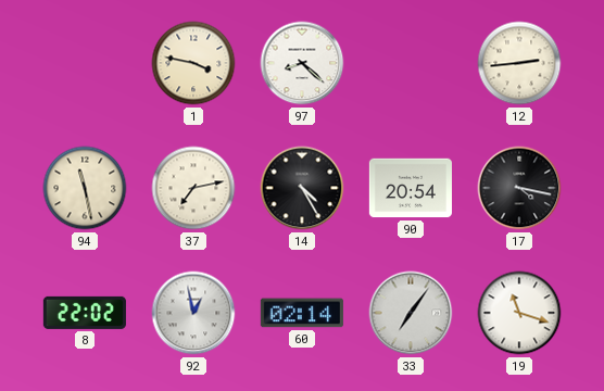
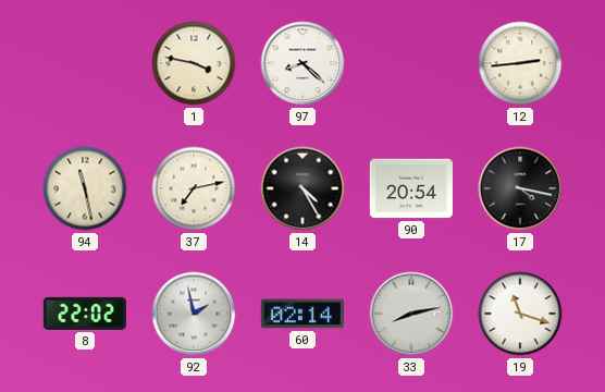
92: 12:58 -> 1:58 (194, 314)
33: 7:06 -> 8:13 (411, 314)
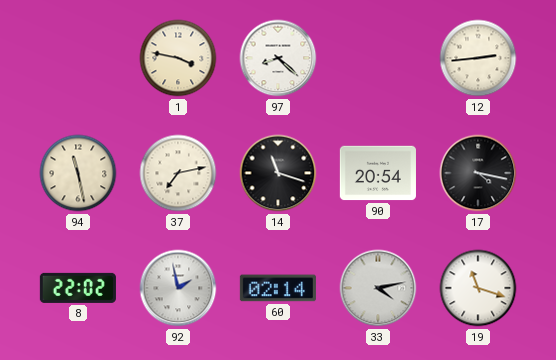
14: 4:25 -> 11:18 (278, 173)
33: 8:13 -> 4:13 (378, 288)
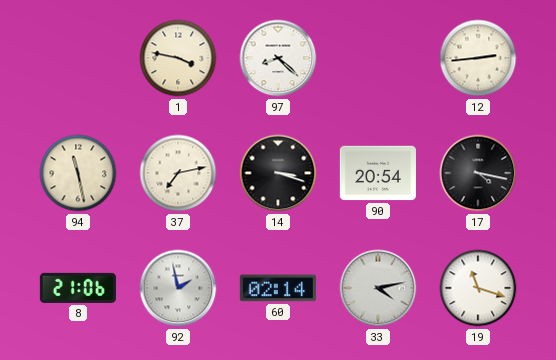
14: 11:18 -> 3:18 (278, 173)
8: 22:02 -> 21:06 (78, 288)
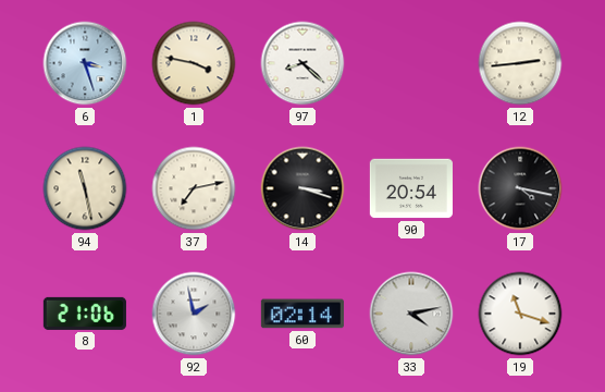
6: none -> 3:27 (85, 63)
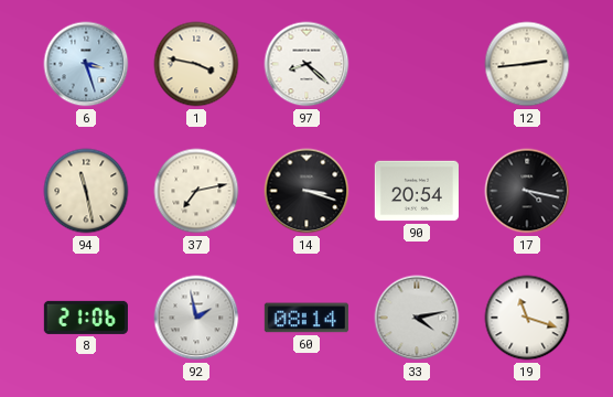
60: 02:14 -> 08:14 (306, 318)
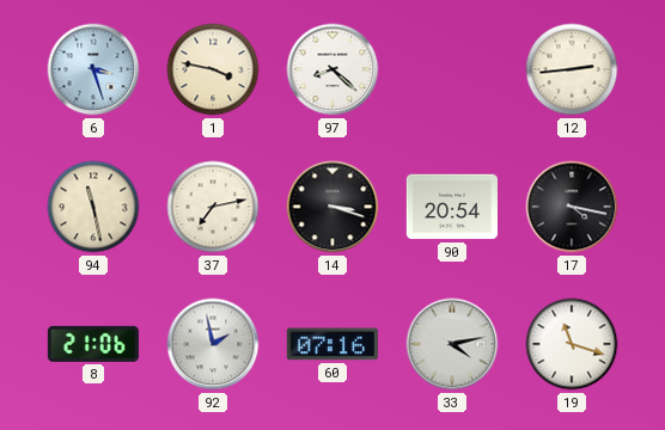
60: 08:14 -> 07:16 (332, 344)
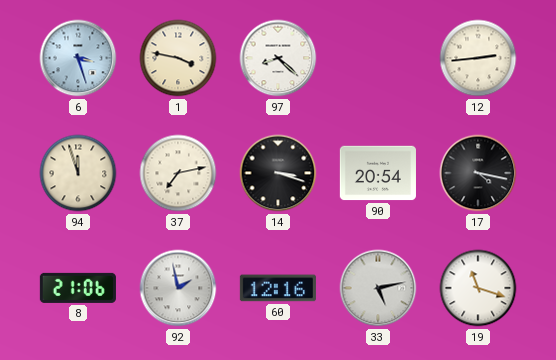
94: 11:28 -> 11:57 (78, 173)
60: 07:16 -> 12:16 (278, 288)
33: 4:13 -> 5:13 (378, 288)
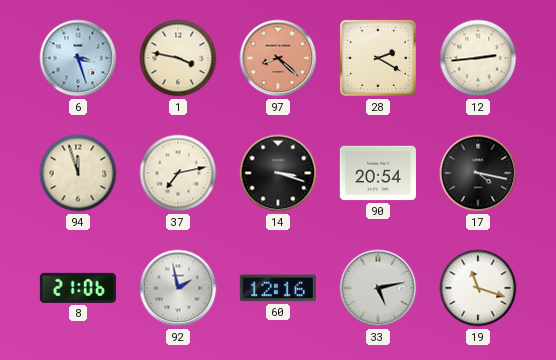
97 dial: white -> salmon (278, 58)
28: none -> 2:20 (378, 58)
